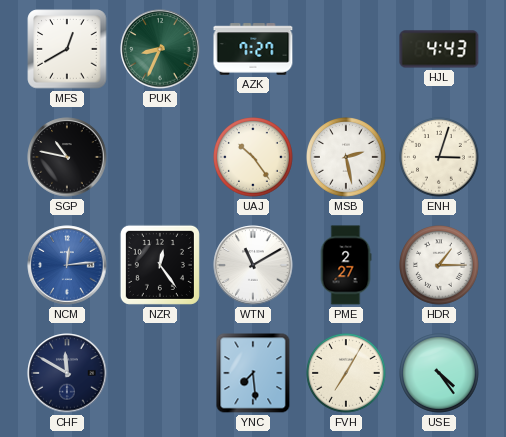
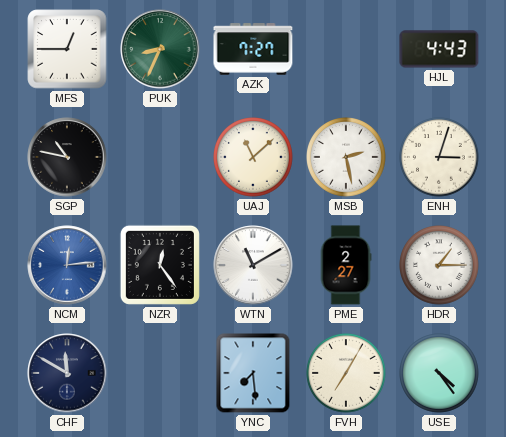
MFS: 12:40 -> 12:45 (67, 49)
UAJ: 10:24 -> 11:08 (254, 158)
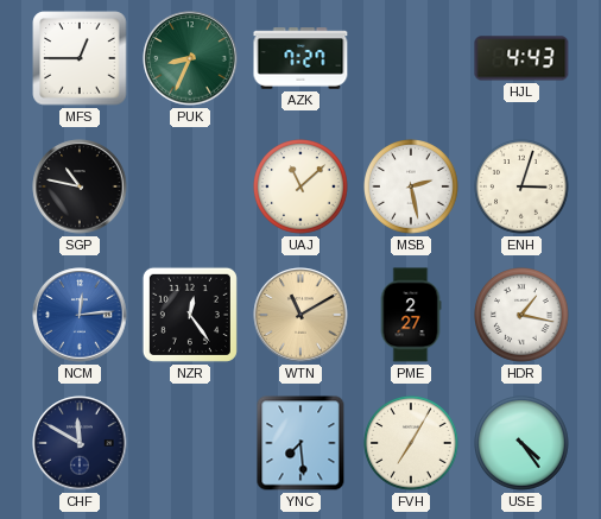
WTN dial: white -> champagne (300, 315)
HDR: 1:15 -> 1:17 (523, 316)
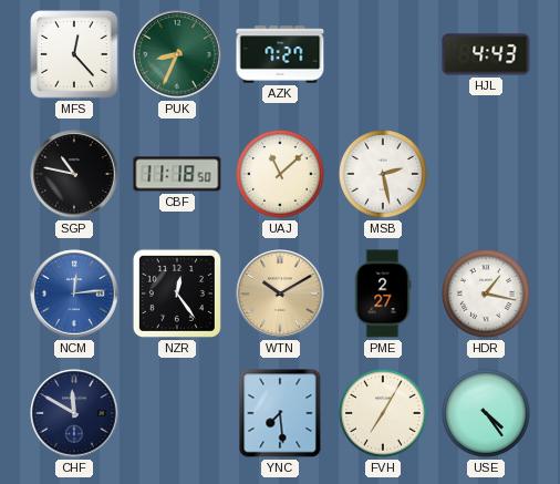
MFS: 12:45 -> 12:23 (74, 54)
CBF: none -> 11:18 (177, 174)
ENH: 3:03 -> none (523, 188)
WTN: 11:10 -> 10:10 (280, 294)
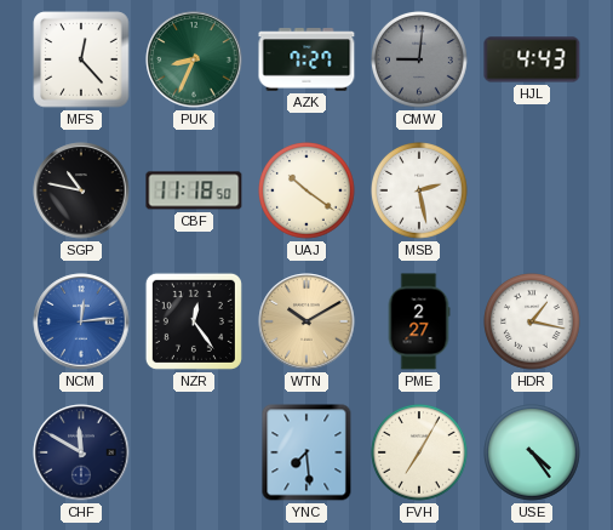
CMW: none -> 9:01 (420, 61)
UAJ: 11:08 -> 10:21 (308, 192)
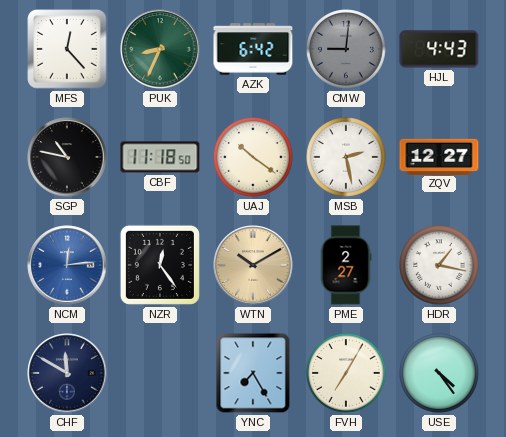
AZK: 7:27 -> 6:42 (253, 49)
ZQV: none -> 12:27 (439, 156)
YNC: 7:29 -> 7:25 (253, 373)
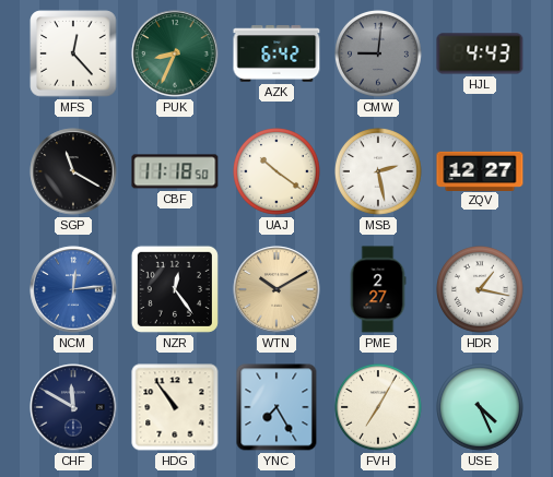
SGP: 10:47 -> 11:20 (73, 171)
HDG: none -> 10:54 (175, 407)
USE: 4:24 -> 4:26 (481, 408)
